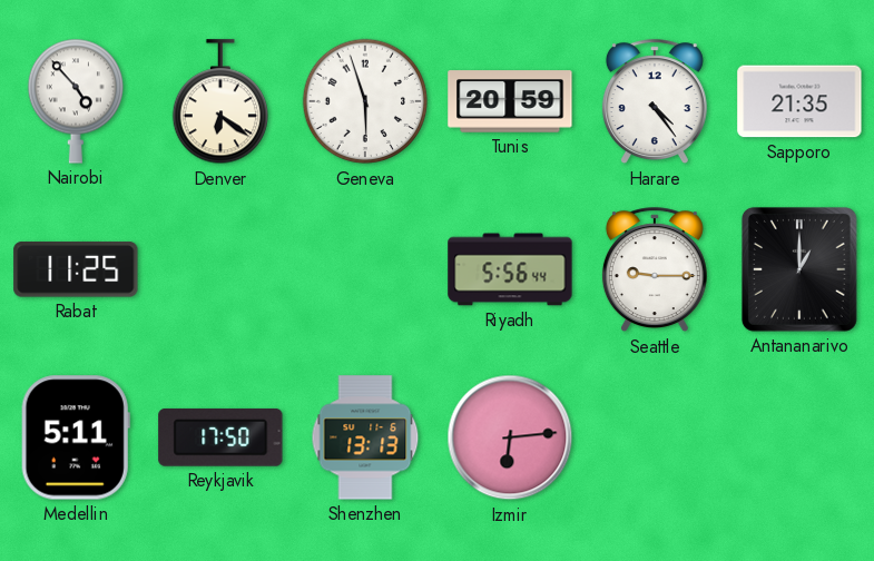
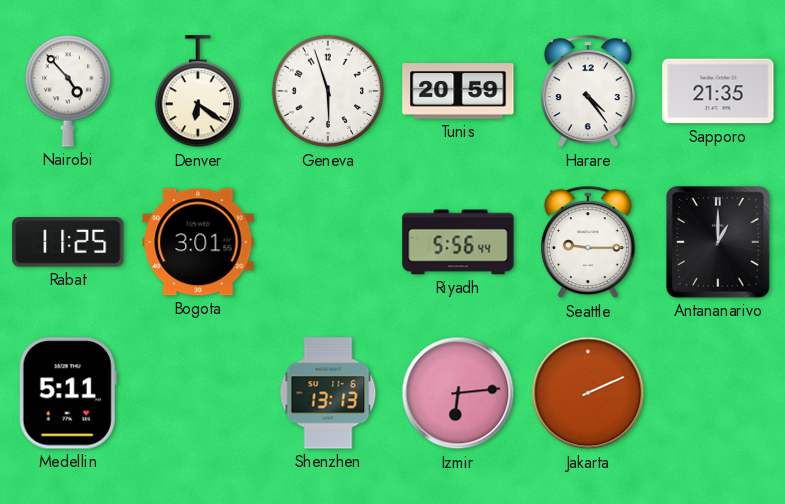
Bogota: none -> 3:01 (198, 242)
Reykjavik: 17:50 -> none (220, 437)
Jakarta: none -> 2:11 (588, 393)
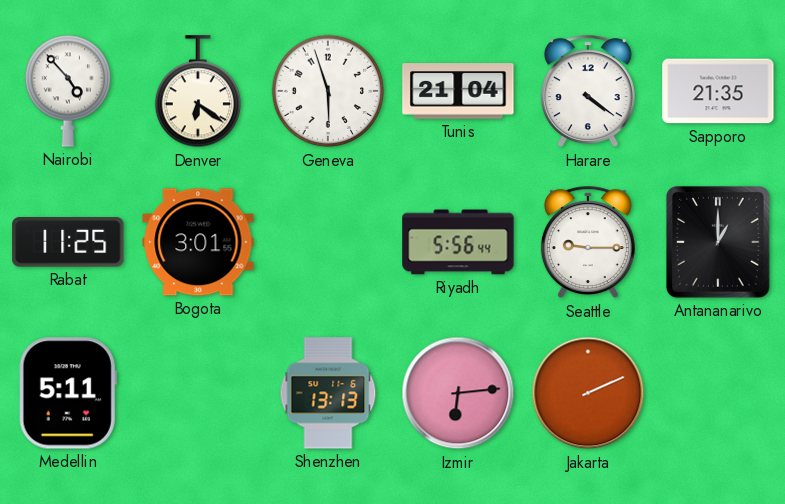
Tunis: 20:59 -> 21:04 (458, 91)
Harare: 4:24 -> 4:21 (588, 92)
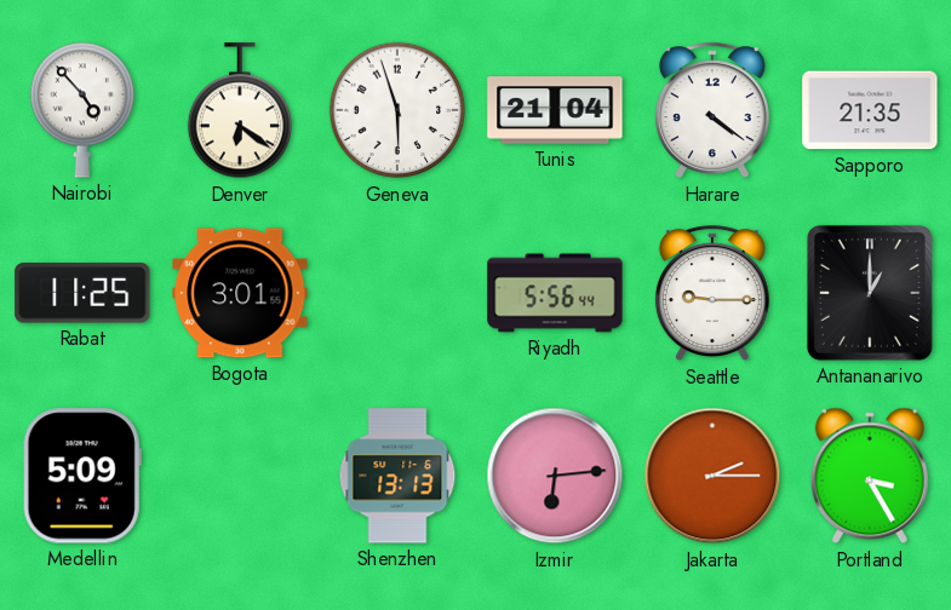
Medellin: 5:11 -> 5:09 (82, 476)
Jakarta: 2:11 -> 2:15 (712, 476)
Portland: none -> 3:25 (870, 476)
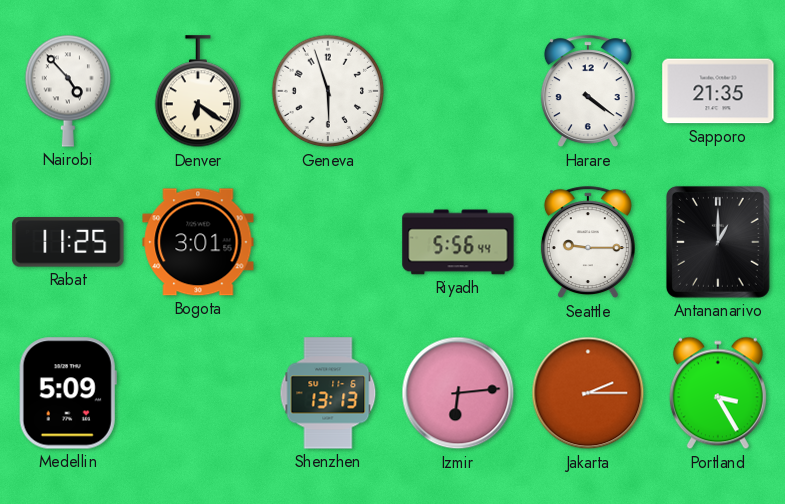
Tunis: 21:04 -> none (555, 110)
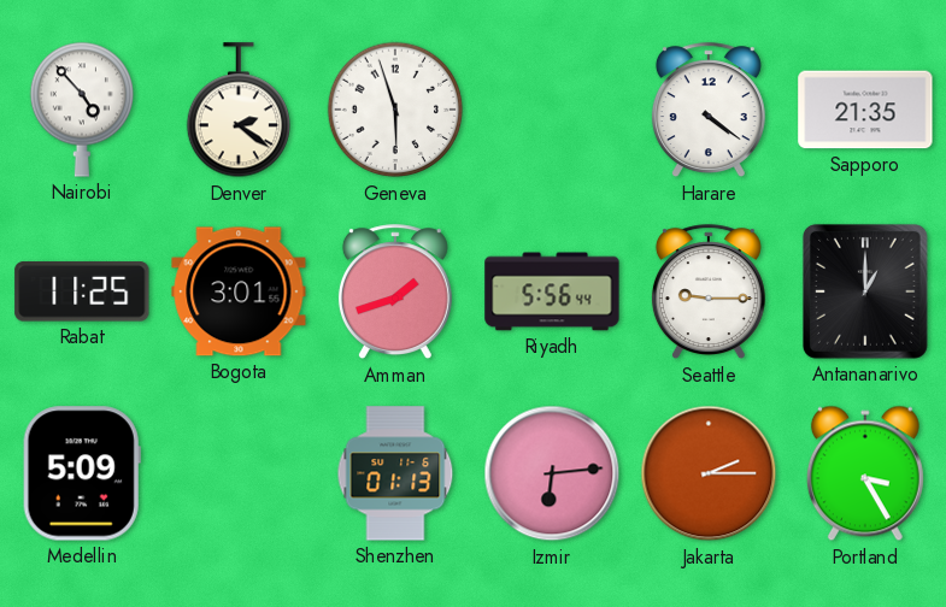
Denver: 6:21 -> 2:21 (237, 111)
Amman: none -> 1:42 (395, 293)
Shenzhen: 13:13 -> 01:13 (395, 473)
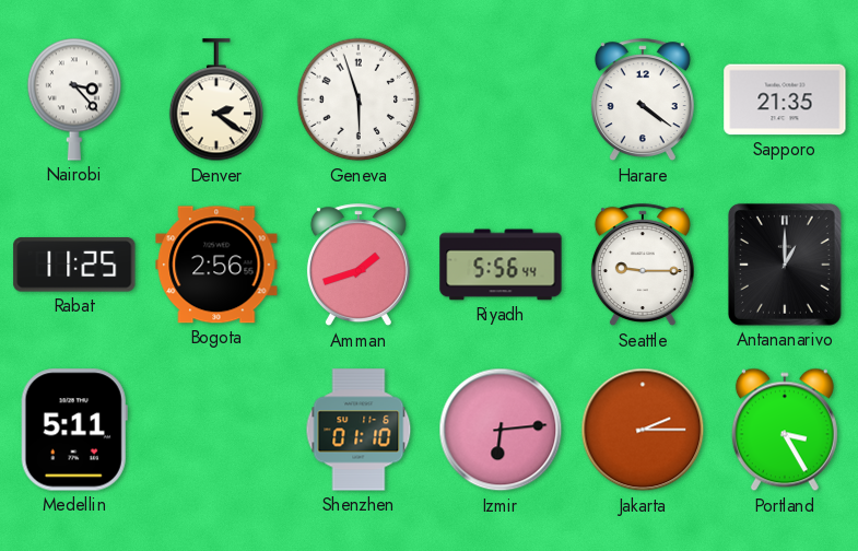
Nairobi: 4:53 -> 3:23 (73, 99)
Bogota: 3:01 -> 2:56 (216, 265)
Medellin: 5:09 -> 5:11 (74, 430)
Shenzhen: 01:13 -> 01:10 (359, 430)
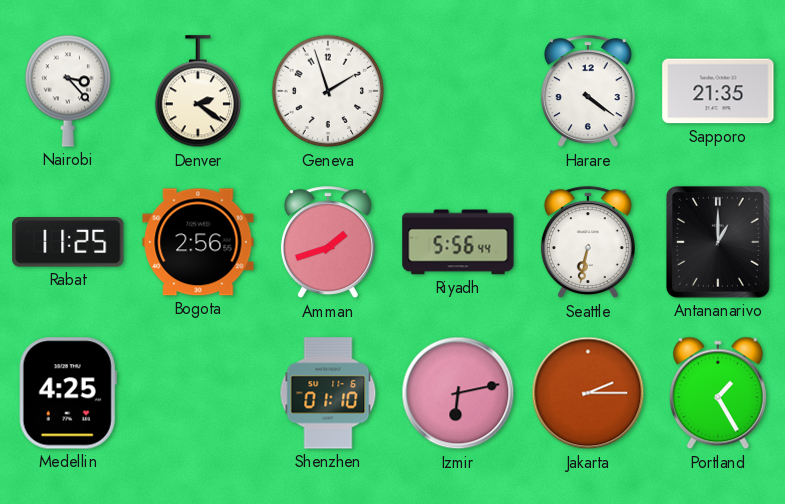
Geneva: 5:57 -> 1:57 (328, 91)
Seattle: 9:15 -> 6:32 (588, 243)
Medellin: 5:11 -> 4:25 (68, 393)
Izmir: 6:14 -> 6:13 (458, 393)
Portland: 3:25 -> 1:25 (718, 393)
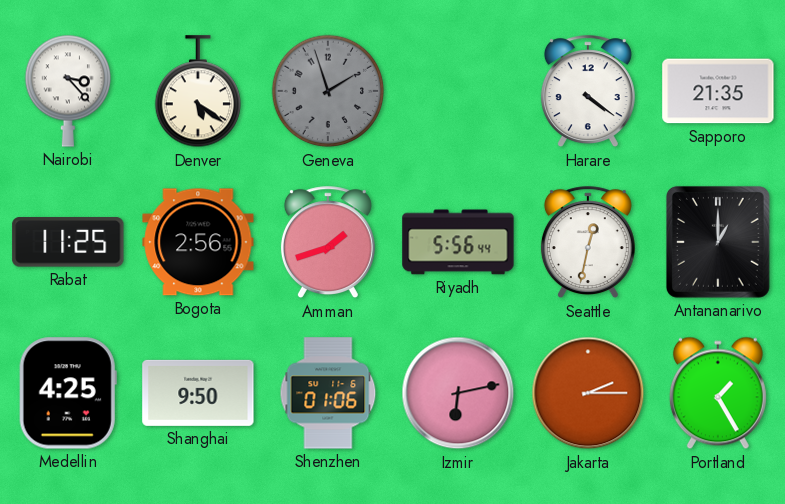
Denver: 2:21 -> 5:21 (197, 92)
Geneva dial: white -> grey (328, 91)
Seattle: 6:32 -> 12:32 (588, 243)
Shanghai: none -> 9:50 (198, 393)
Shenzhen: 01:10 -> 01:06 (328, 393)
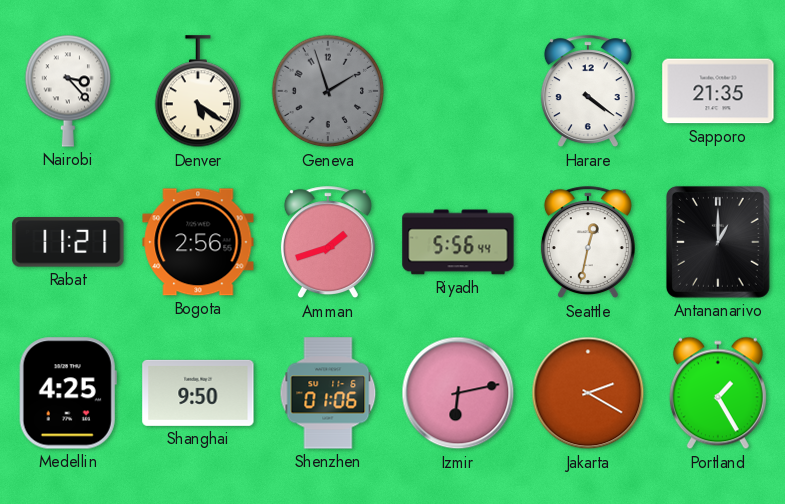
Rabat: 11:25 -> 11:21 (68, 242)
Jakarta: 2:15 -> 2:20 (588, 393)
